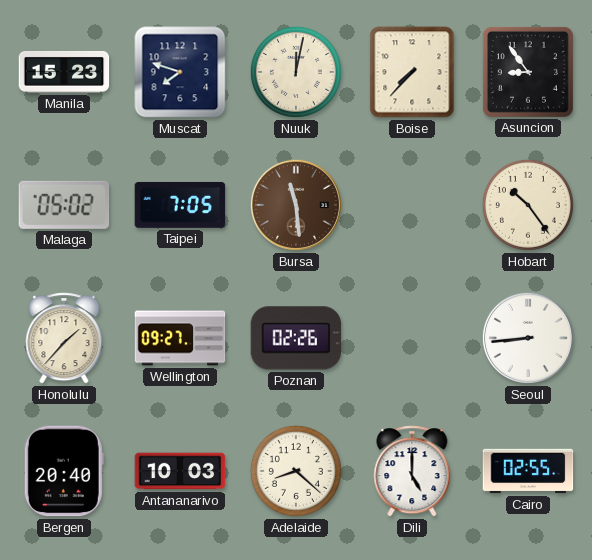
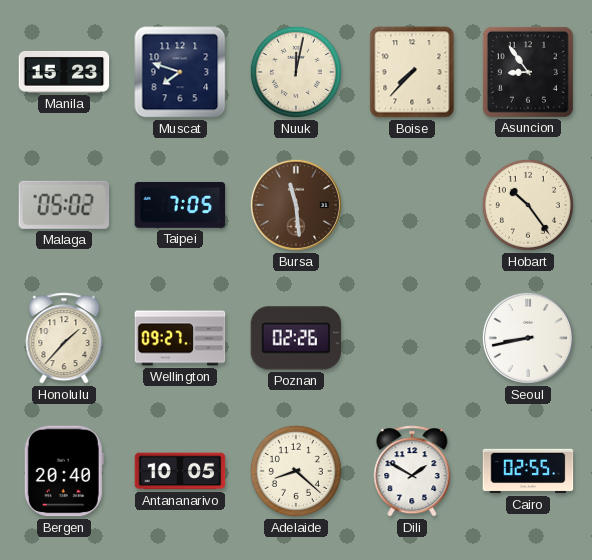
Seoul: 8:44 -> 8:43 (528, 338)
Antananarivo: 10:03 -> 10:05 (180, 471)
Dili: 5:00 -> 1:50 (412, 471)
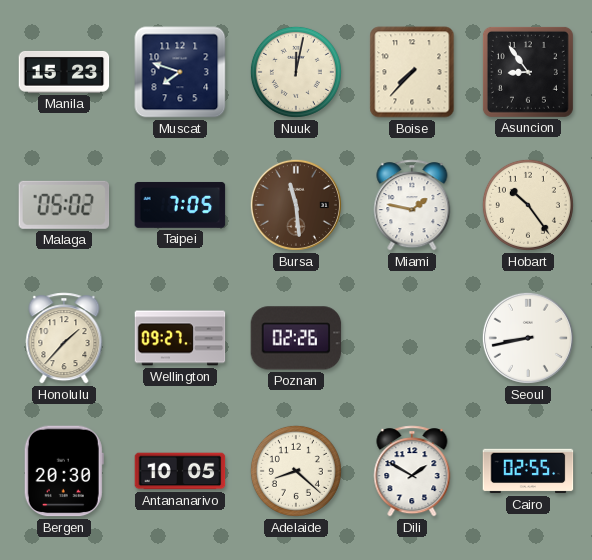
Miami: none -> 1:47 (412, 205)
Bergen: 20:40 -> 20:30 (64, 471)
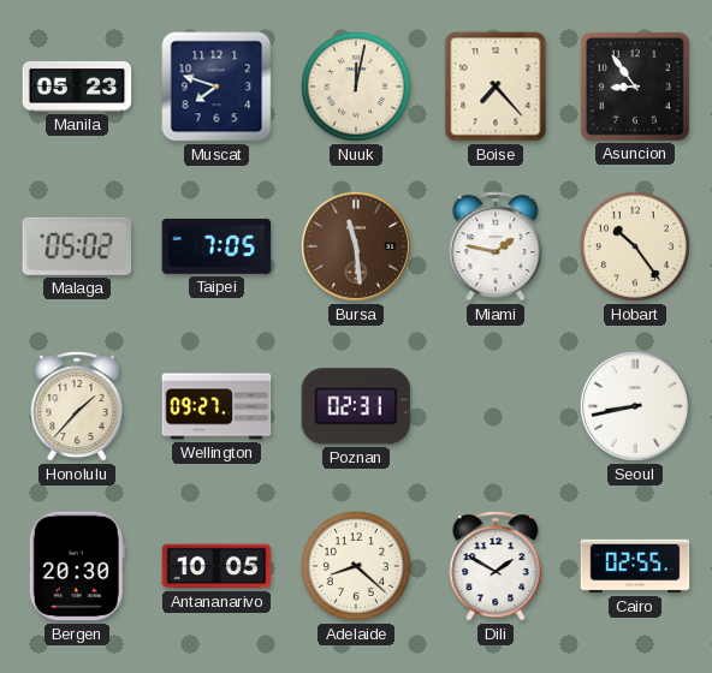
Manila: 15:23 -> 05:23 (77, 87)
Boise: 7:37 -> 7:23 (496, 87)
Poznan: 02:26 -> 02:31 (356, 406)
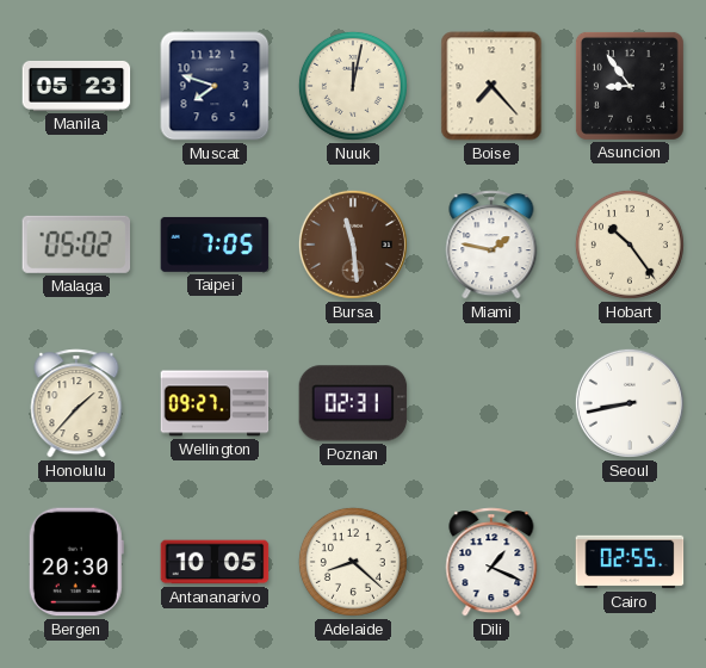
Dili: 1:50 -> 1:19 (491, 562)
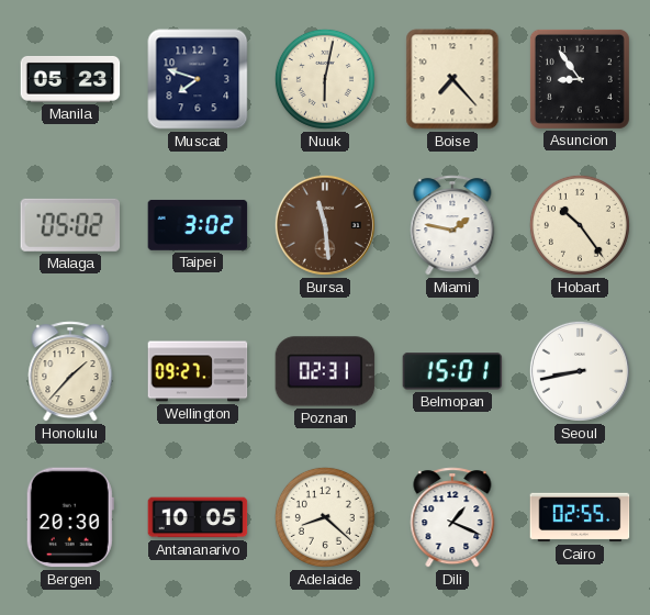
Nuuk: 12:02 -> 6:02 (325, 79)
Taipei: 7:05 -> 3:02 (198, 225)
Belmopan: none -> 15:01 (452, 371)
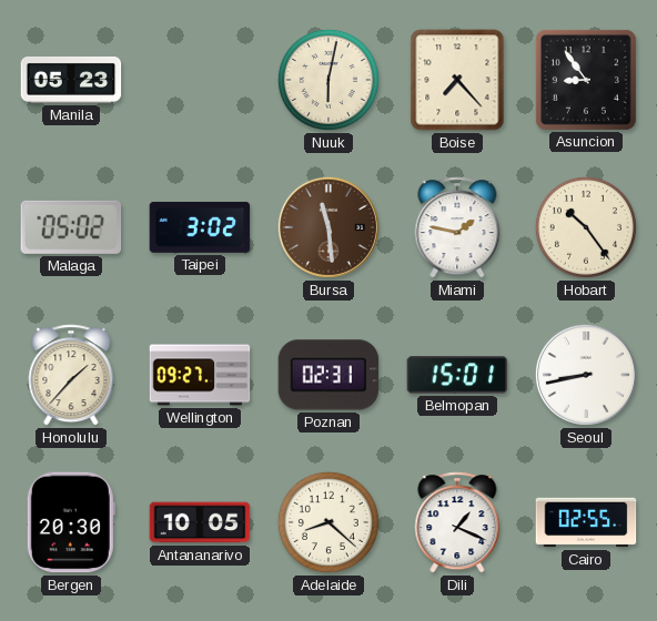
Muscat: 7:48 -> none (198, 79)
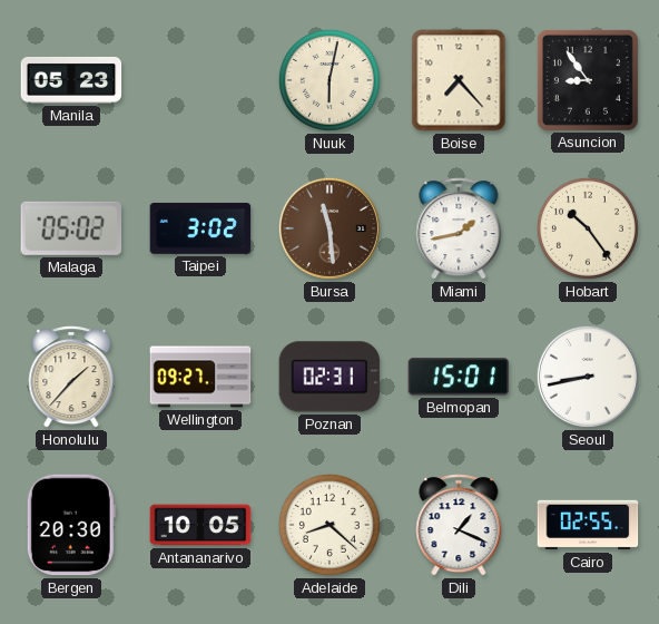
Miami: 1:47 -> 1:43 (459, 228)
